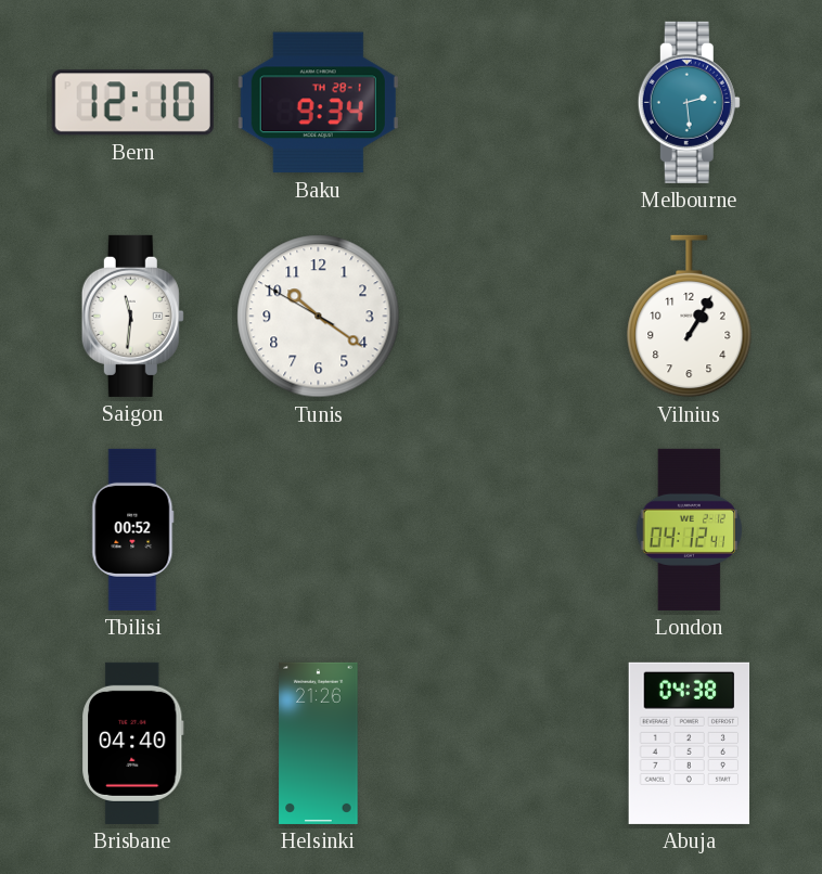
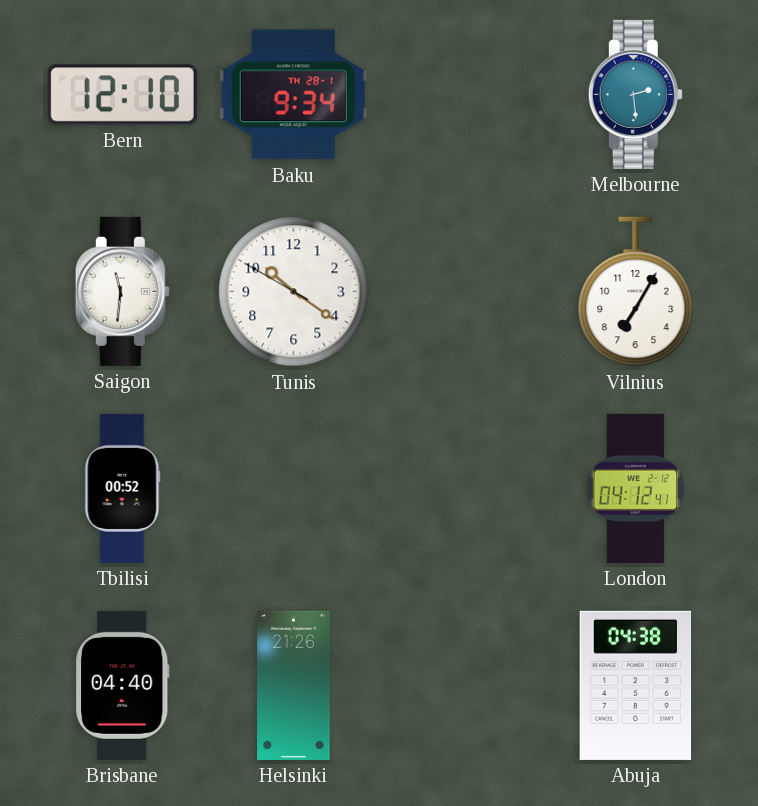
Vilnius: 1:05 -> 7:05 (636, 292)
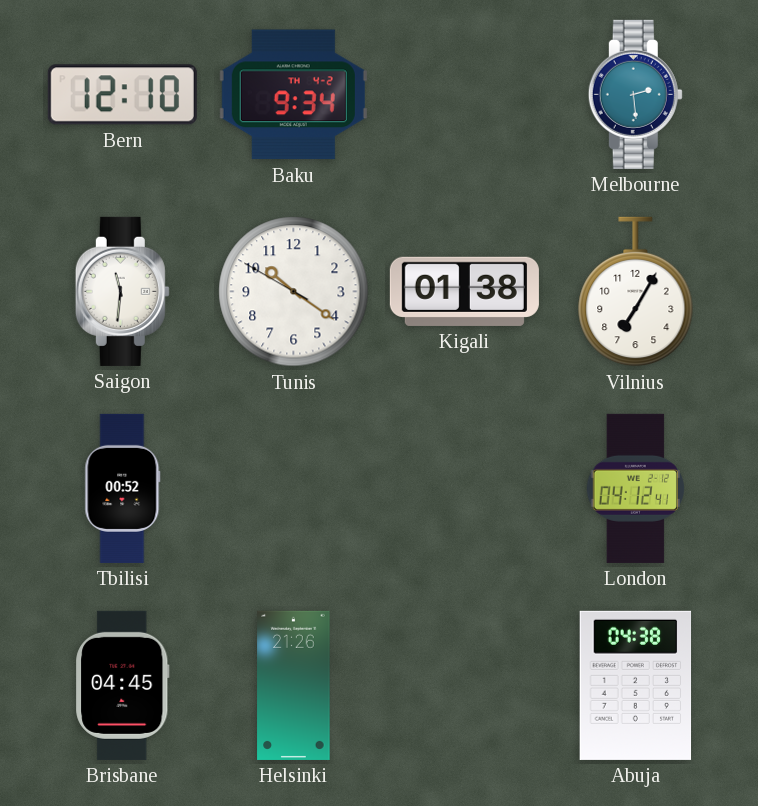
Baku date: TH 28-1 -> TH 4-2 (293, 95)
Kigali: none -> 01:38 (464, 291)
Brisbane: 04:40 -> 04:45 (123, 685)
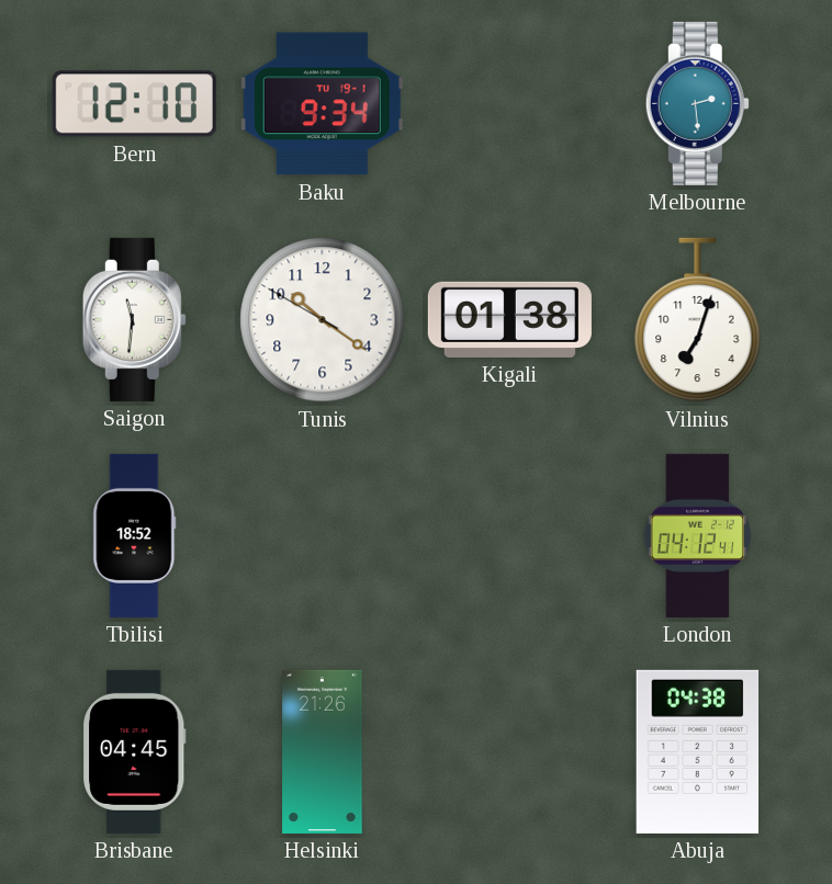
Baku date: TH 4-2 -> TU 19-1 (322, 104)
Vilnius: 7:05 -> 7:03 (698, 320)
Tbilisi: 00:52 -> 18:52 (135, 535)
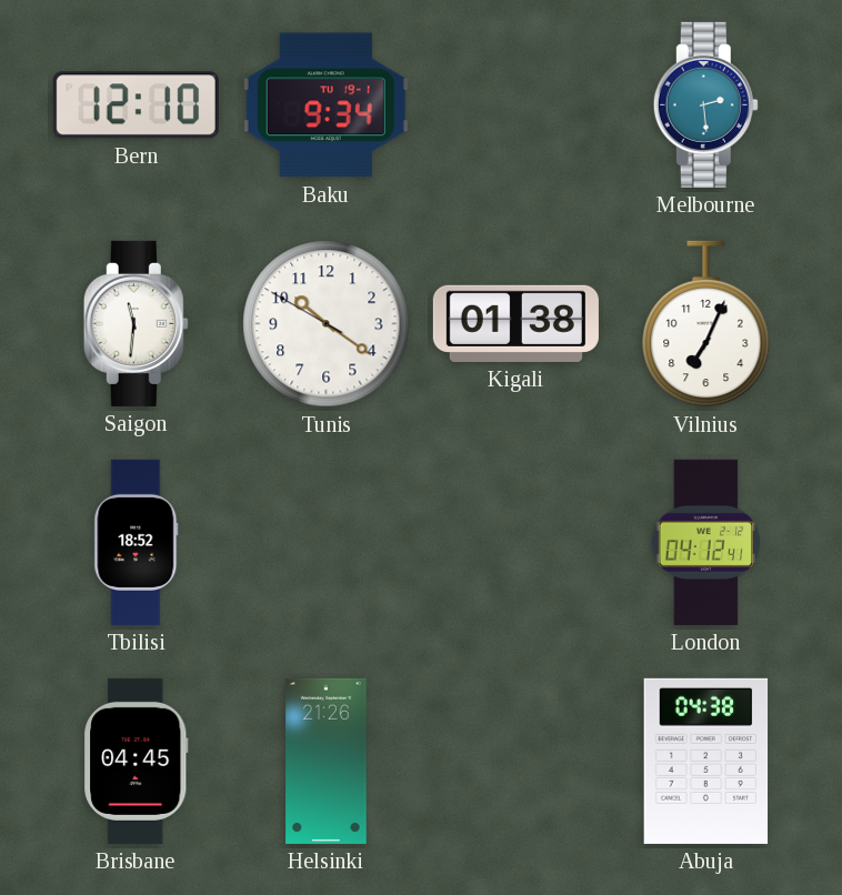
Vilnius: 7:03 -> 7:04 (706, 324)
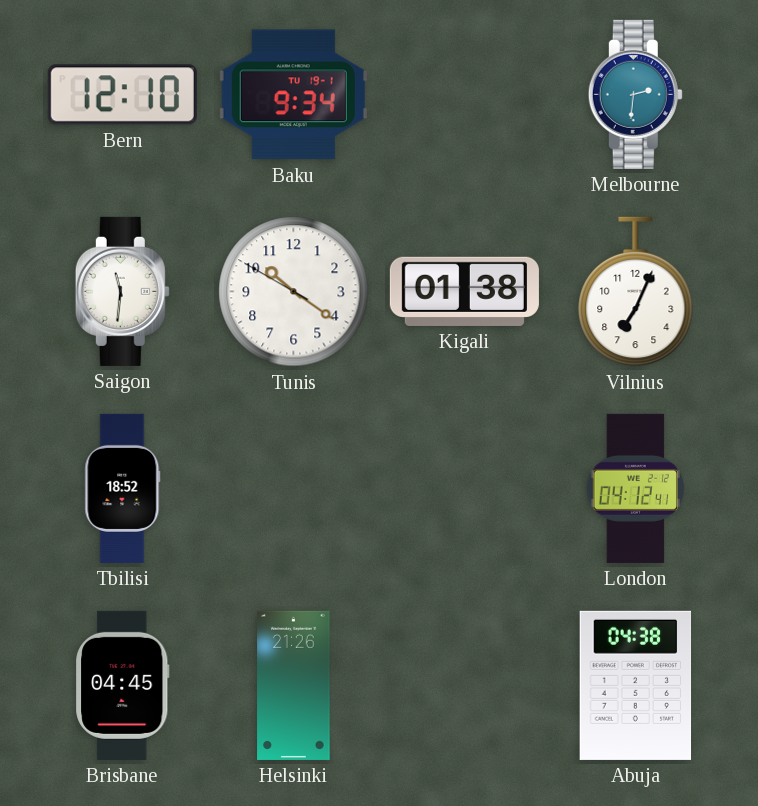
Melbourne: 2:29 -> 2:31 (635, 94)
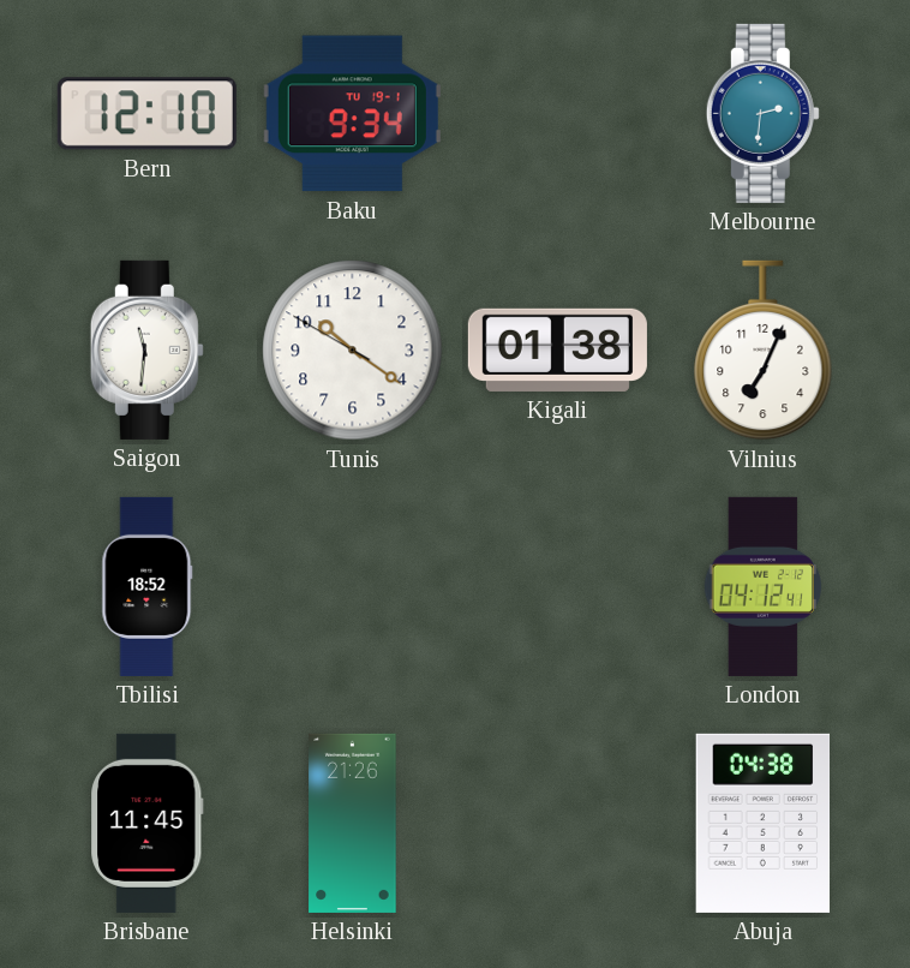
Brisbane: 04:45 -> 11:45 (148, 823)
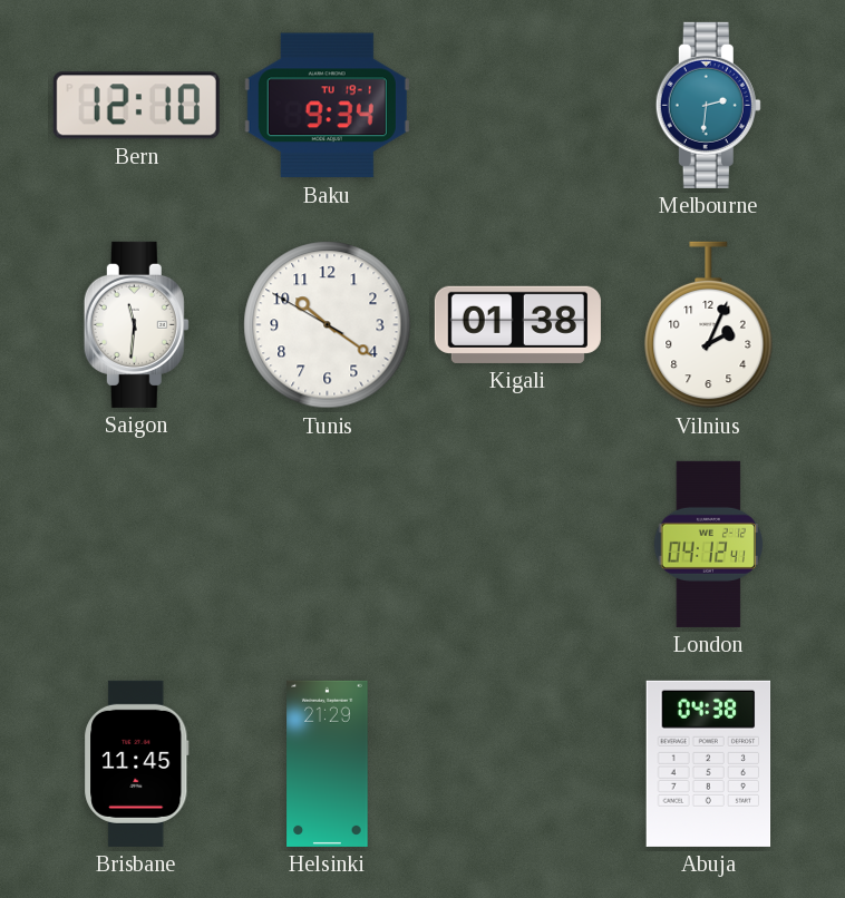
Vilnius: 7:04 -> 2:04 (709, 325)
Tbilisi: 18:52 -> none (148, 586)
Helsinki: 21:26 -> 21:29 (328, 763)
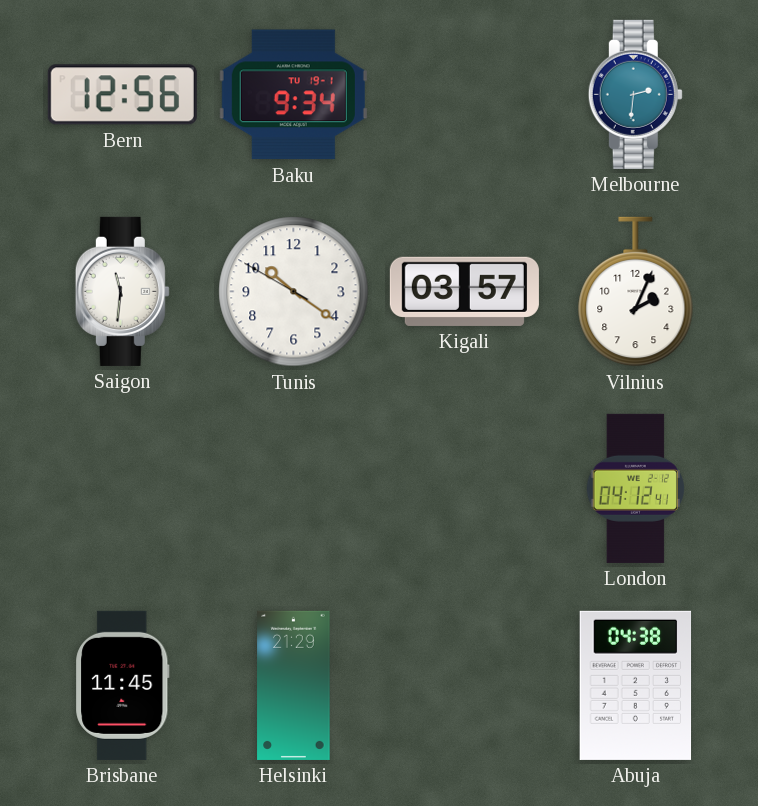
Bern: 12:10 -> 12:56 (122, 95)
Kigali: 01:38 -> 03:57 (464, 291)
